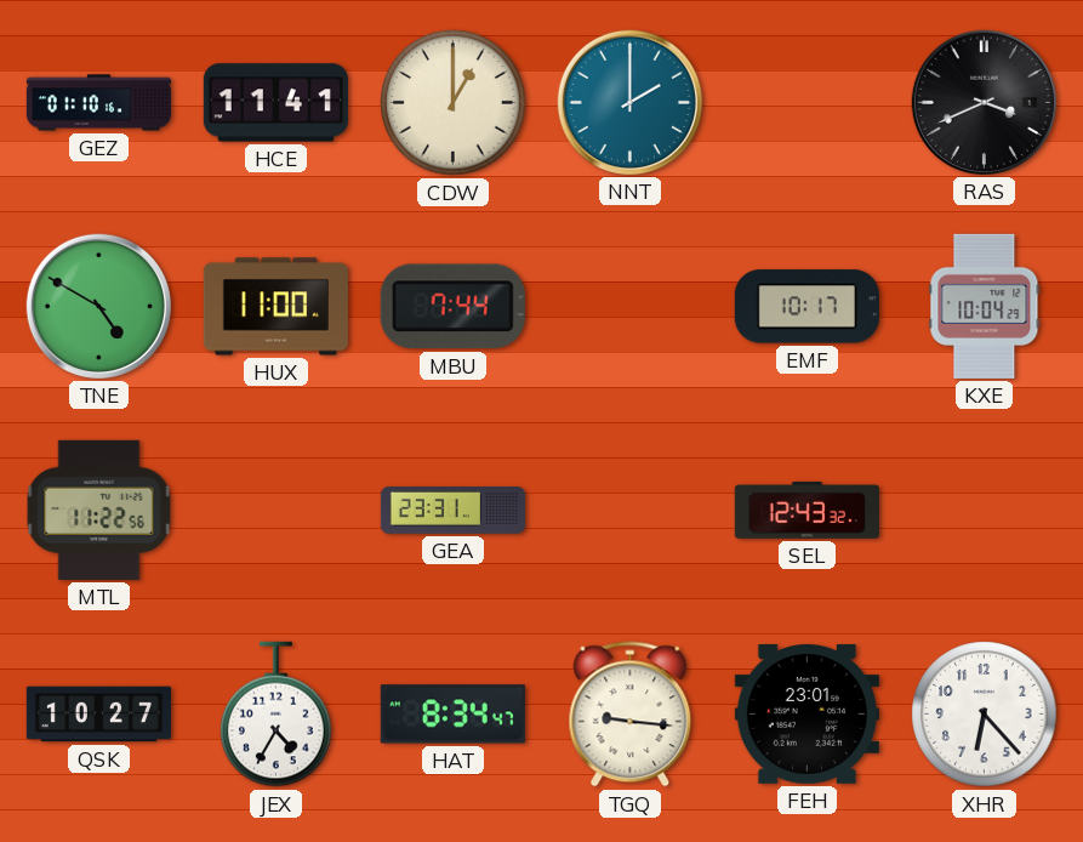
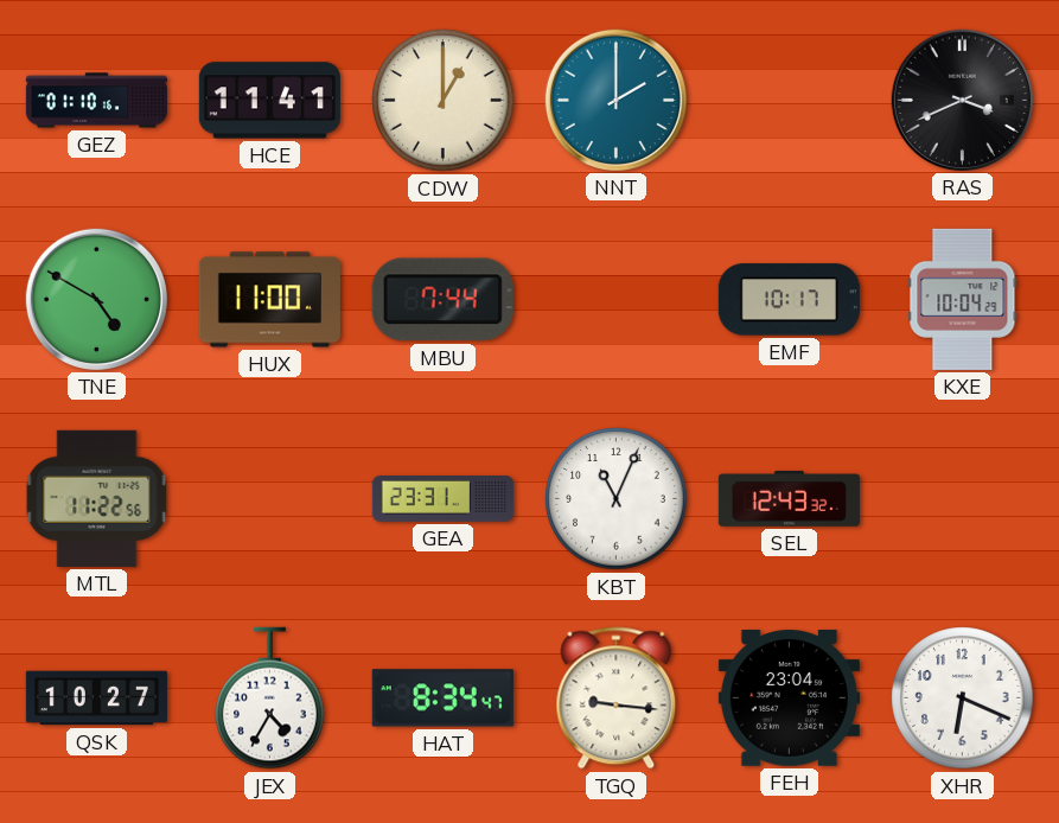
KBT: none -> 11:04 (617, 499)
FEH: 23:01 -> 23:04 (789, 698)
XHR: 6:23 -> 6:19 (963, 698)
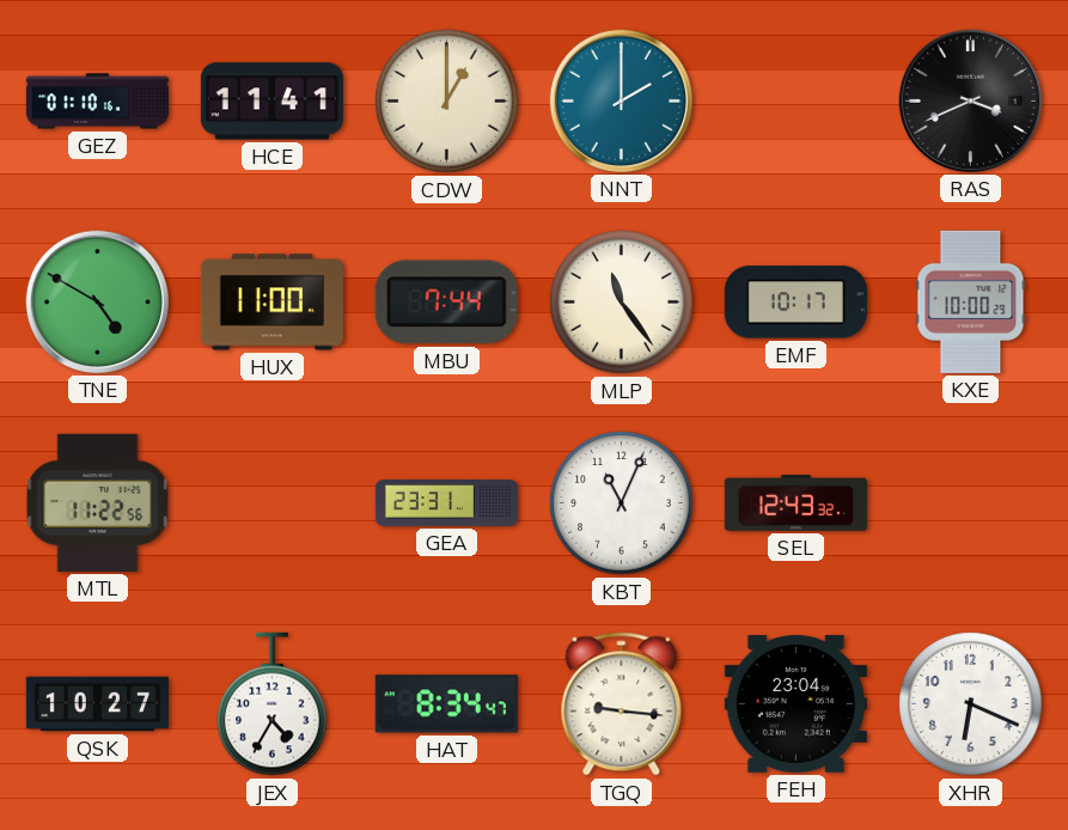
MLP: none -> 11:24 (622, 303)
KXE: 10:04 -> 10:00 (971, 301)
